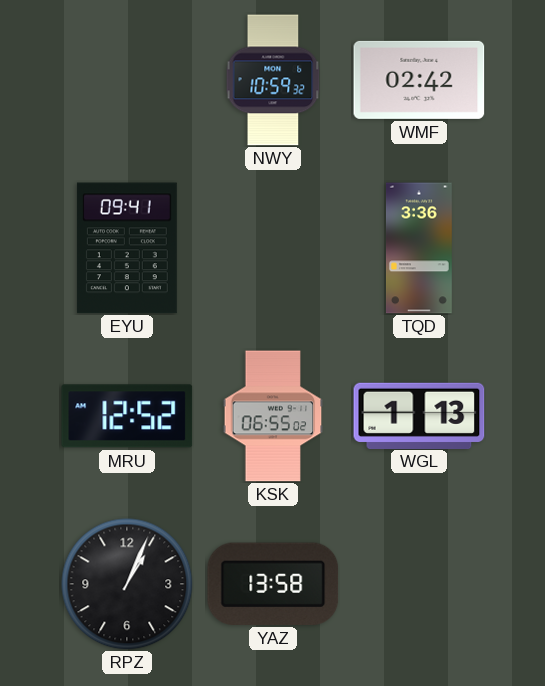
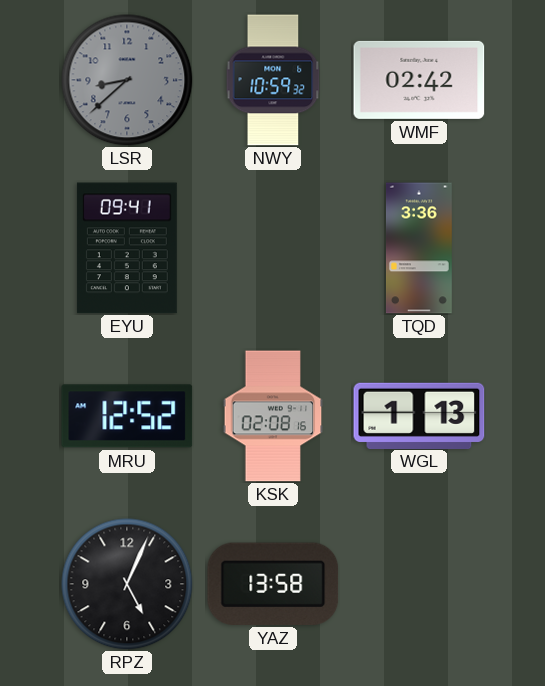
LSR: none -> 8:38 (127, 80)
KSK: 06:55 -> 02:08 (273, 416)
RPZ: 1:04 -> 5:04 (127, 584)
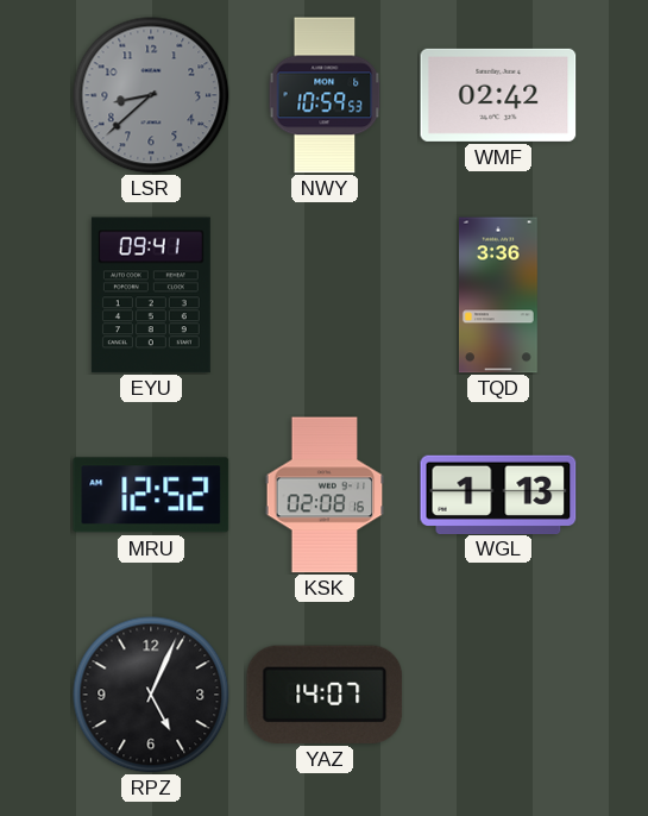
NWY: 10:59:32 -> 10:59:53 (325, 95)
YAZ: 13:58 -> 14:07 (325, 695)
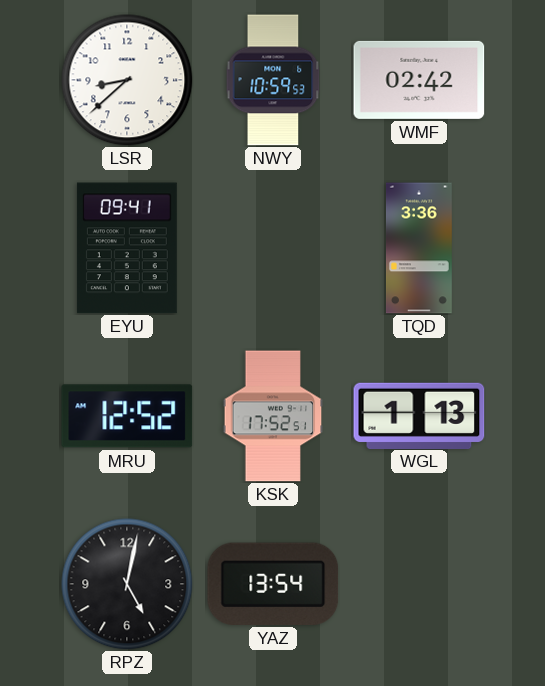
LSR dial: grey -> white (127, 80)
KSK: 02:08 -> 17:52 (273, 416)
RPZ: 5:04 -> 5:02 (127, 584)
YAZ: 14:07 -> 13:54 (273, 584)
